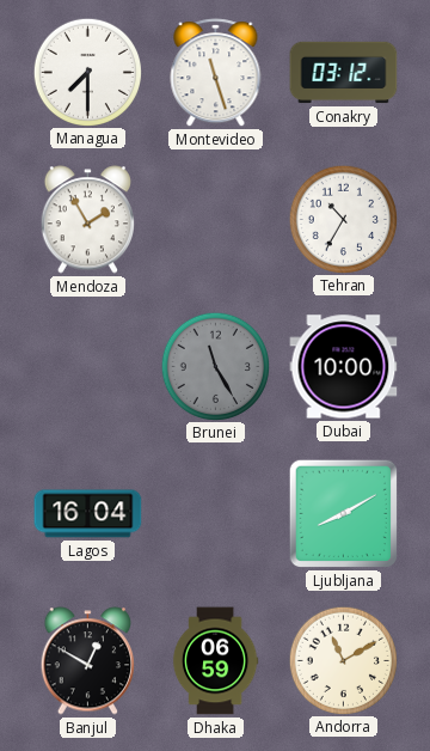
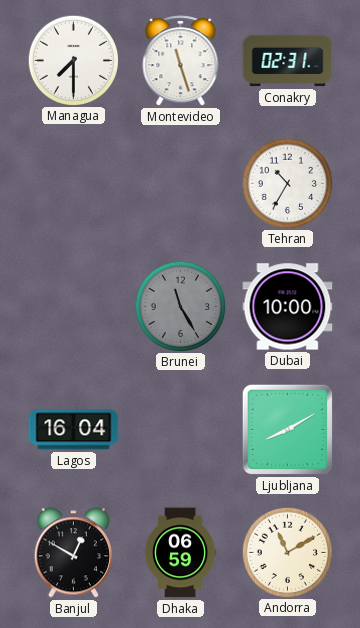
Conakry: 03:12 -> 02:31 (288, 61)
Mendoza: 1:55 -> none (87, 220)
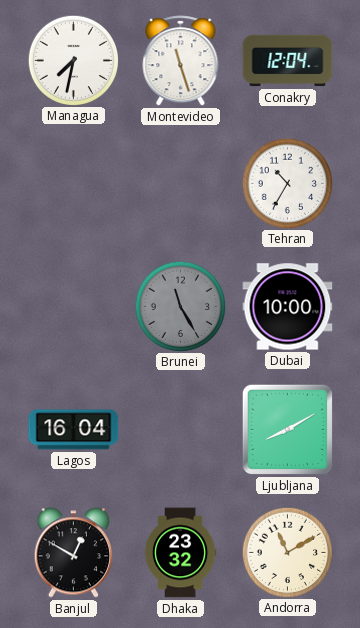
Managua: 7:30 -> 7:32 (73, 60)
Conakry: 02:31 -> 12:04 (288, 61)
Dhaka: 06:59 -> 23:32 (180, 553)
